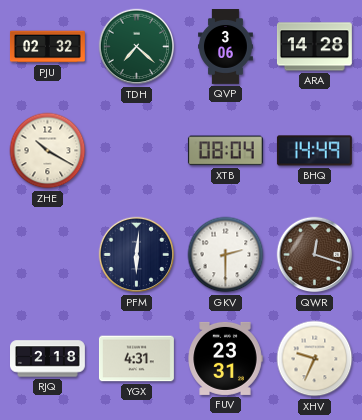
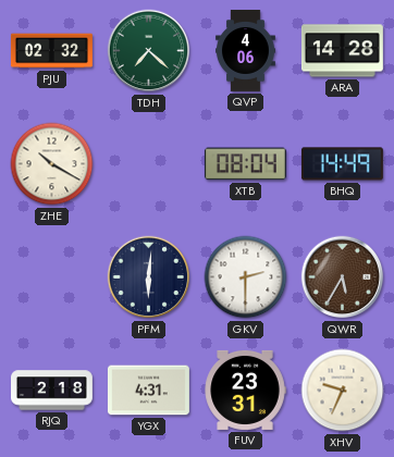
QVP: 3:06 -> 4:06 (246, 51)
QWR: 12:18 -> 5:35 (343, 277)
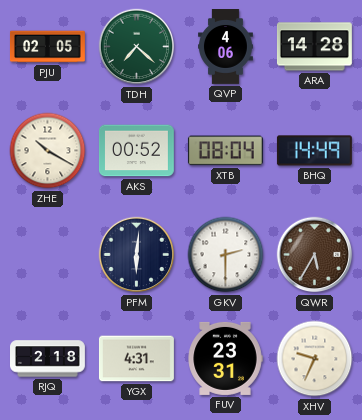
PJU: 02:32 -> 02:05 (47, 47)
AKS: none -> 00:52 (136, 151)
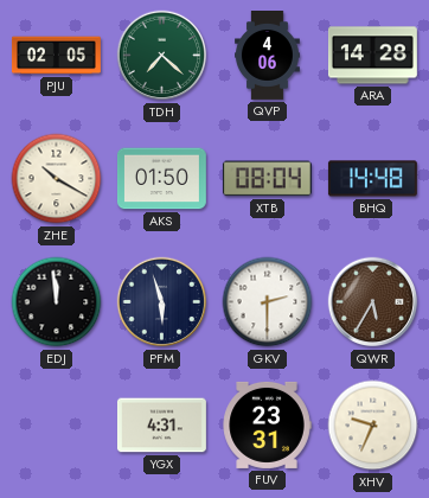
AKS: 00:52 -> 01:50 (161, 179)
BHQ: 14:49 -> 14:48 (372, 179)
EDJ: none -> 11:59 (57, 302)
PFM: 6:01 -> 5:57 (162, 302)
RJQ: 2:18 -> none (48, 359)
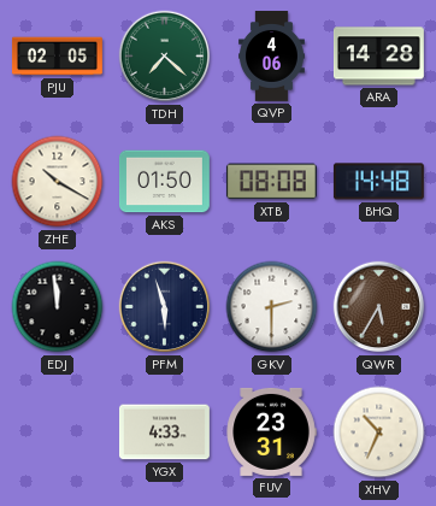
XTB: 08:04 -> 08:08 (271, 182)
YGX: 4:31 -> 4:33 (164, 433)
XHV: 9:34 -> 10:34 (379, 433)
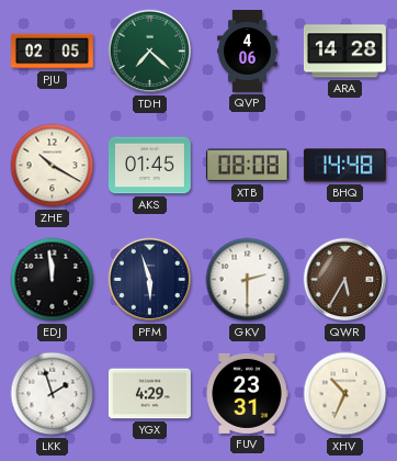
AKS: 01:50 -> 01:45 (149, 166)
LKK: none -> 1:57 (53, 394)
YGX: 4:33 -> 4:29 (149, 394)
